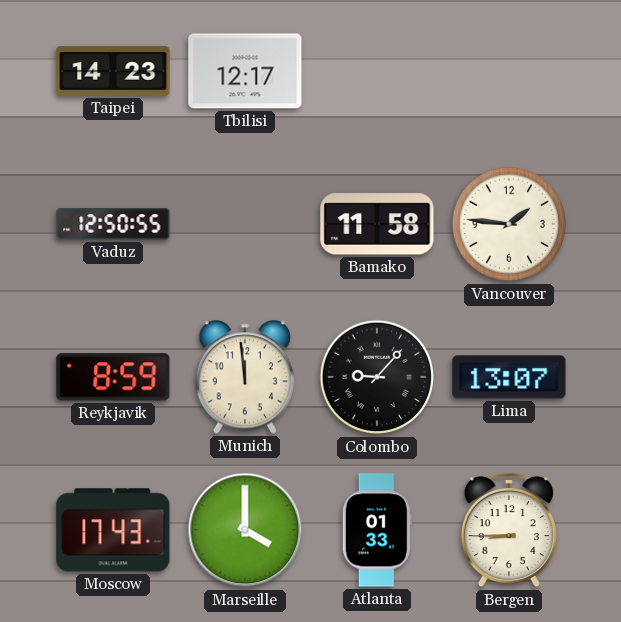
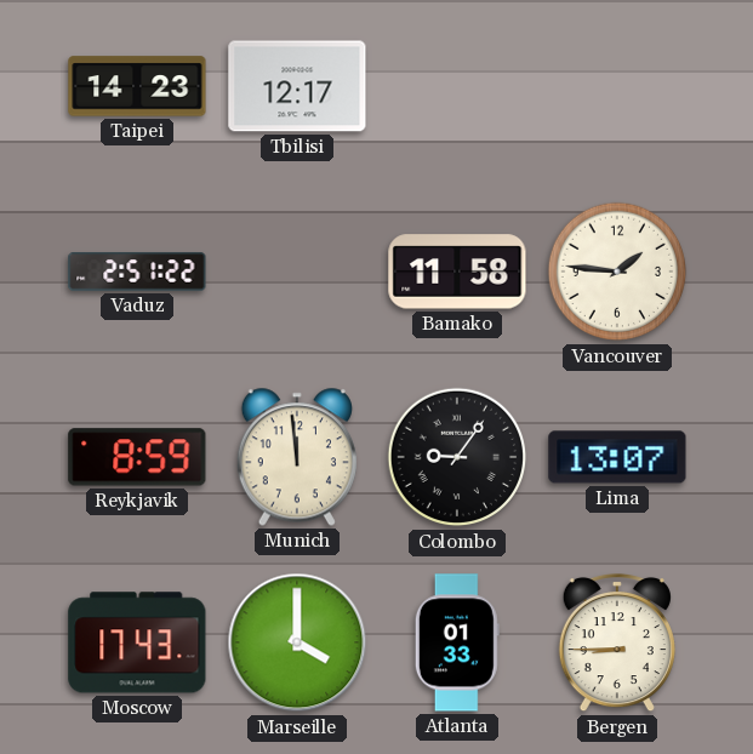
Vaduz: 12:50 -> 2:51 (137, 272)
Colombo: 9:07 -> 9:06 (457, 457)
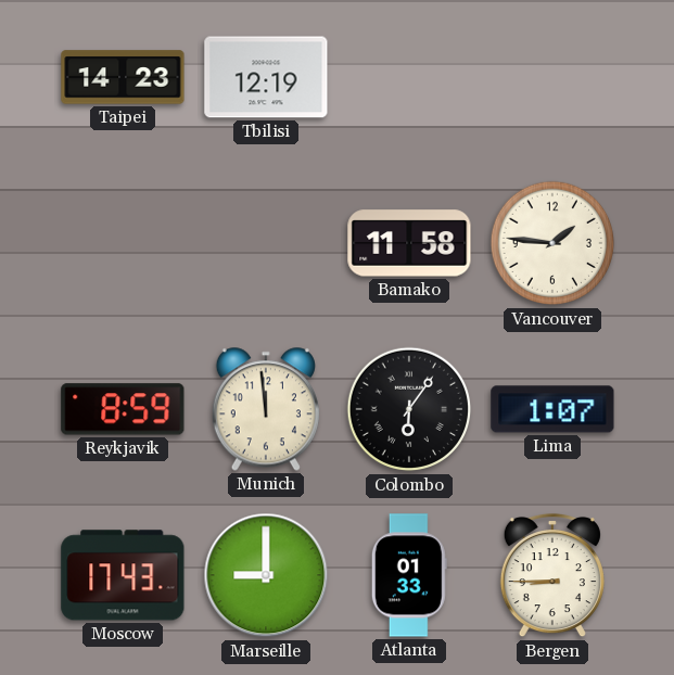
Tbilisi: 12:17 -> 12:19 (266, 77)
Vaduz: 2:51 -> none (137, 272)
Colombo: 9:06 -> 6:06 (409, 409)
Lima: 13:07 -> 1:07 (552, 409)
Marseille: 4:00 -> 9:00 (266, 575)
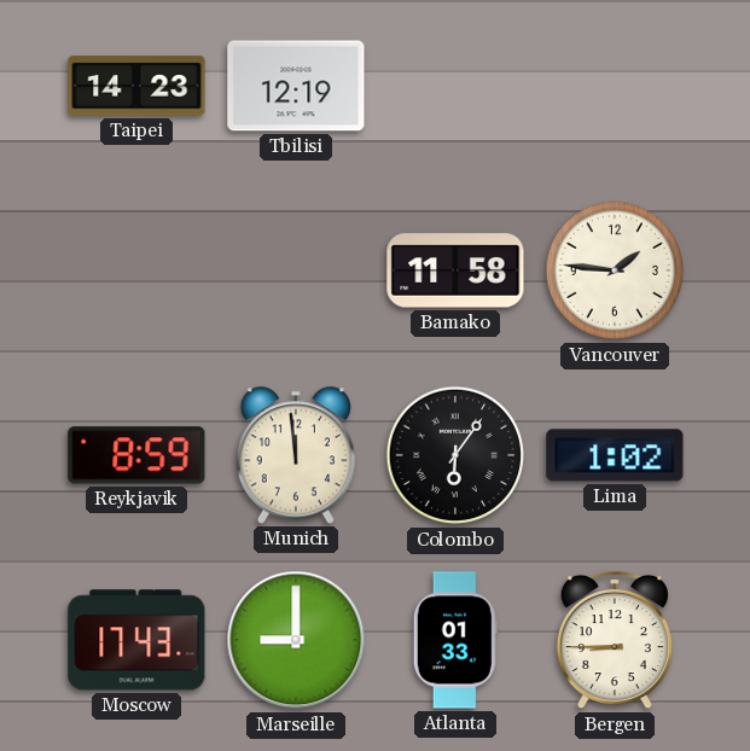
Lima: 1:07 -> 1:02 (615, 455)
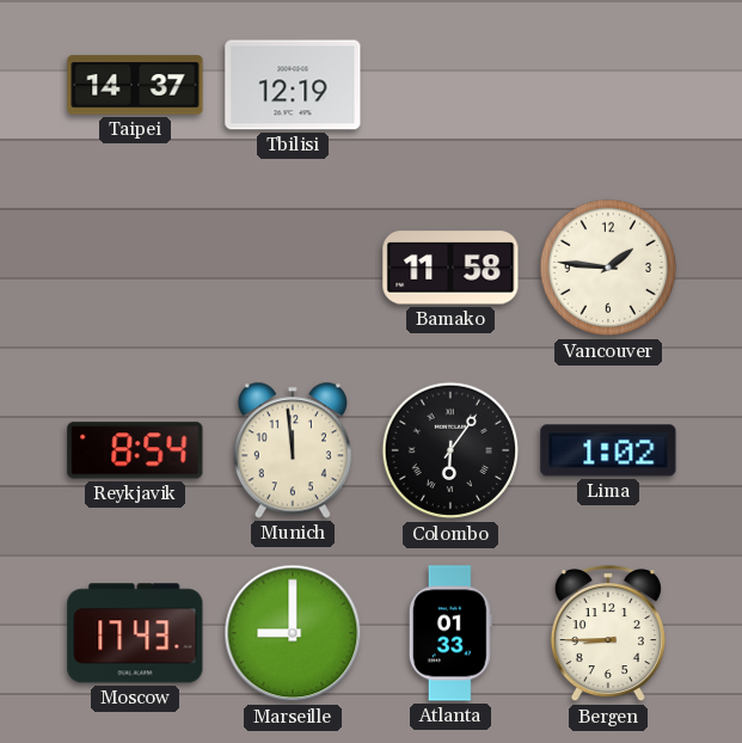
Taipei: 14:23 -> 14:37 (135, 85)
Reykjavik: 8:59 -> 8:54 (135, 450)
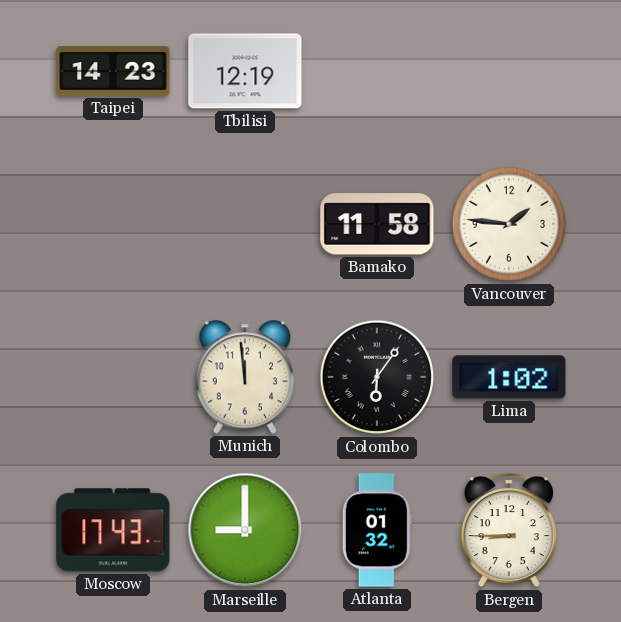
Taipei: 14:37 -> 14:23 (113, 71)
Reykjavik: 8:54 -> none (135, 450)
Atlanta: 01:33 -> 01:32 (377, 530)
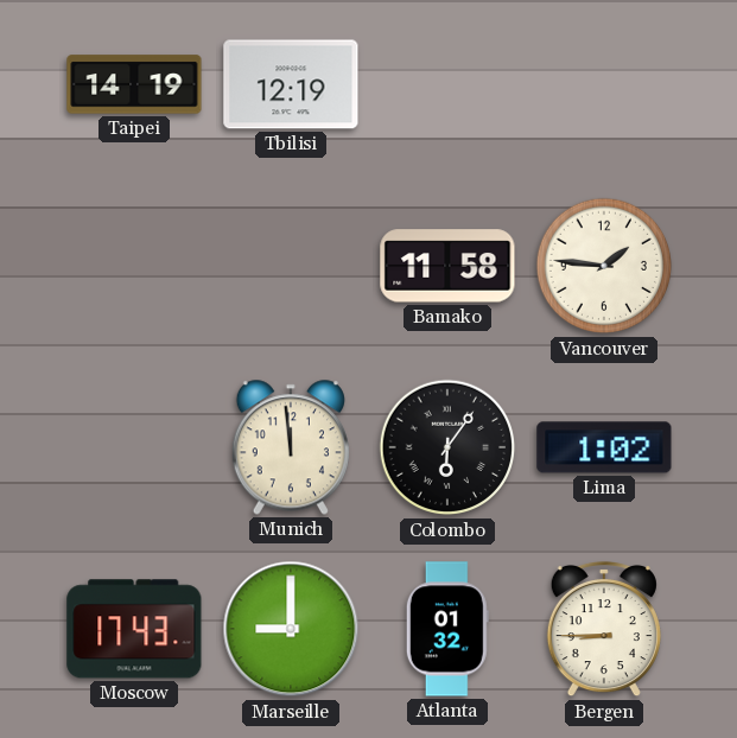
Taipei: 14:23 -> 14:19 (134, 84)
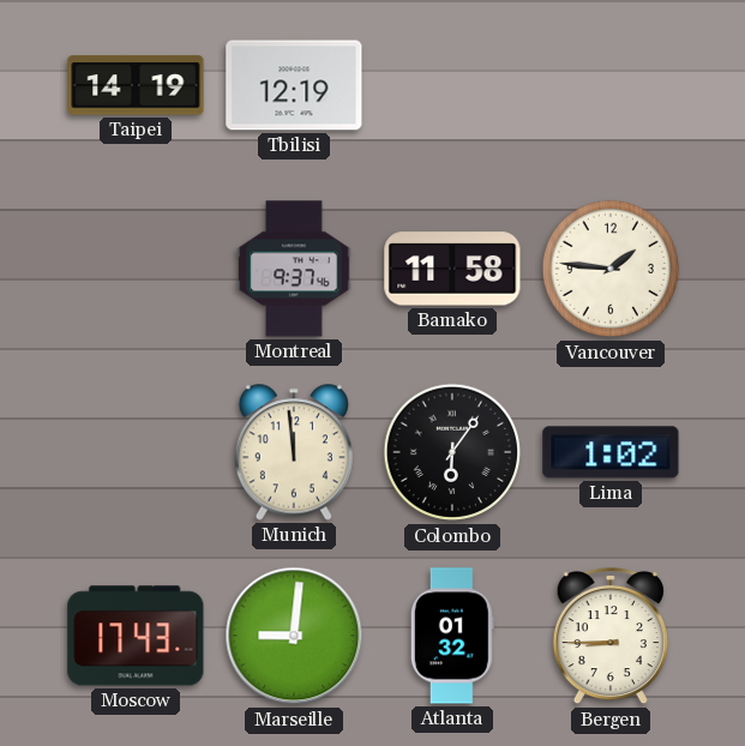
Montreal: none -> 9:37 (294, 269)
Marseille: 9:00 -> 9:01 (294, 636)
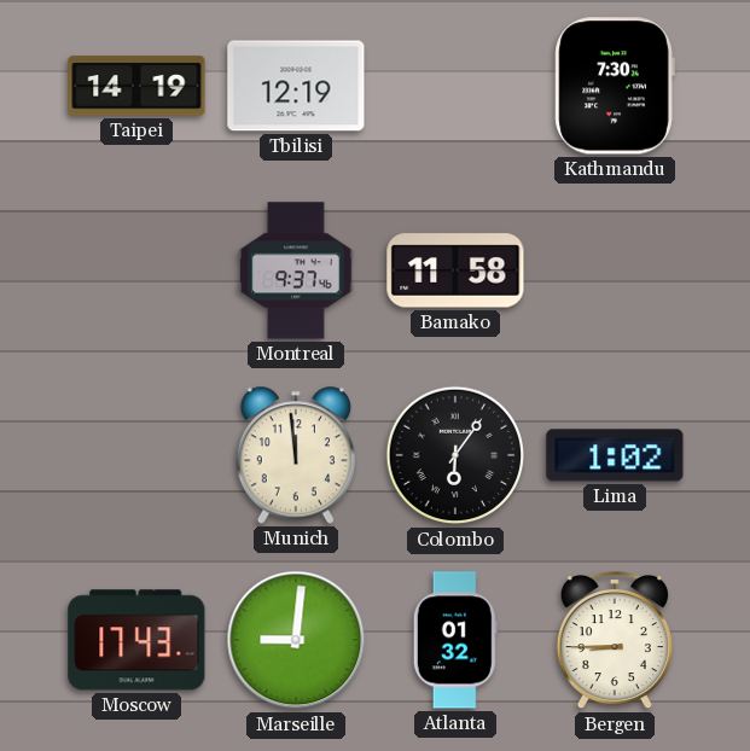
Kathmandu: none -> 7:30 (615, 86)
Vancouver: 1:46 -> none (611, 269)
